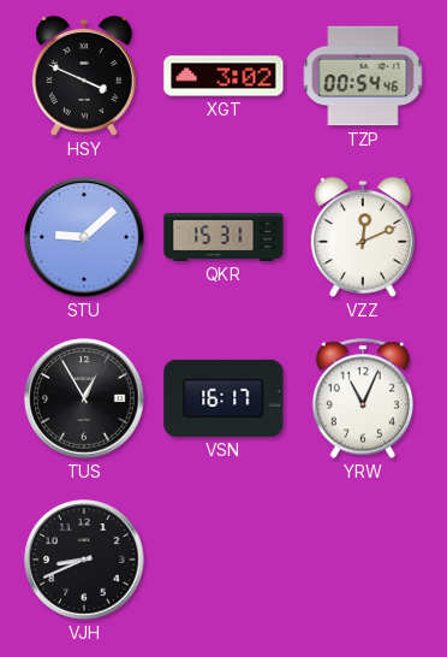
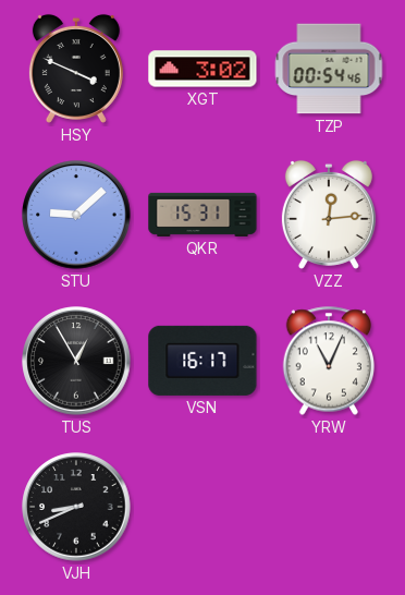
VZZ: 12:11 -> 12:14 (329, 215)
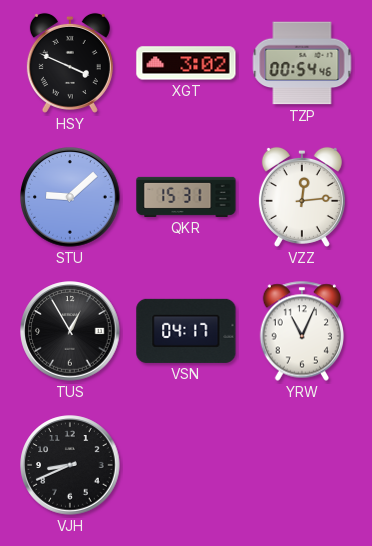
VSN: 16:17 -> 04:17 (186, 331)
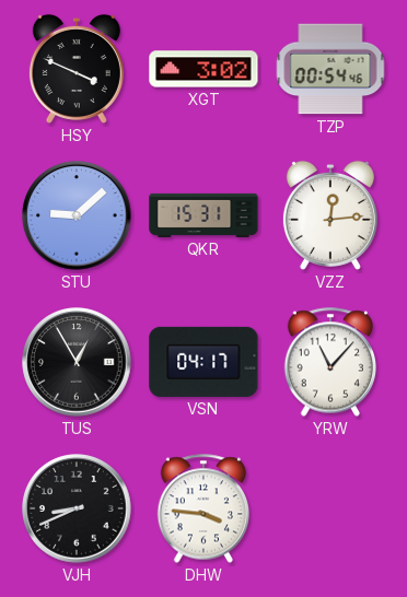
YRW: 11:04 -> 11:07 (330, 362)
DHW: none -> 3:46 (203, 508)
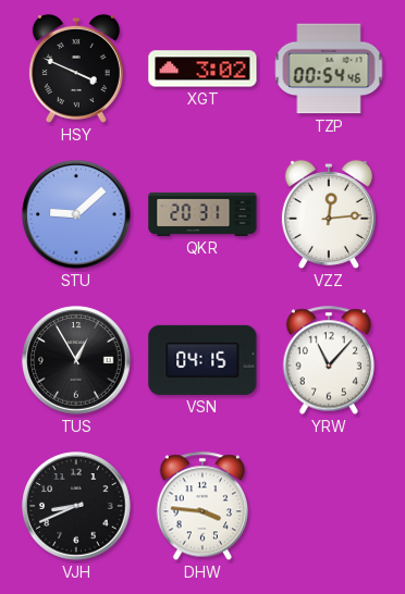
QKR: 15:31 -> 20:31 (202, 214)
VSN: 04:17 -> 04:15 (202, 360)
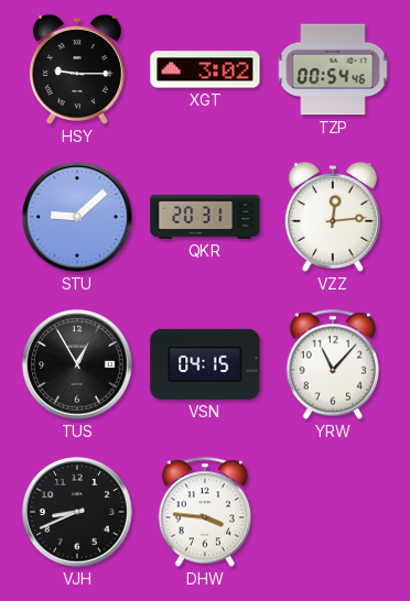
HSY: 3:49 -> 9:15 (77, 69)
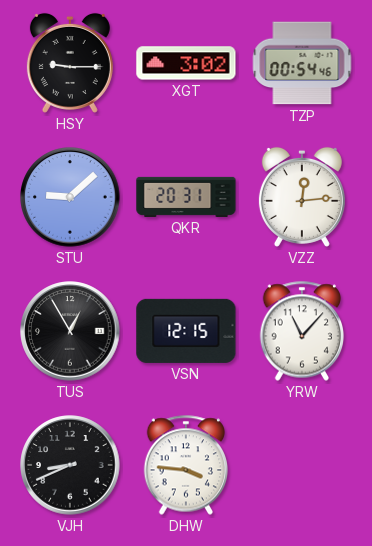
VSN: 04:15 -> 12:15 (186, 331)
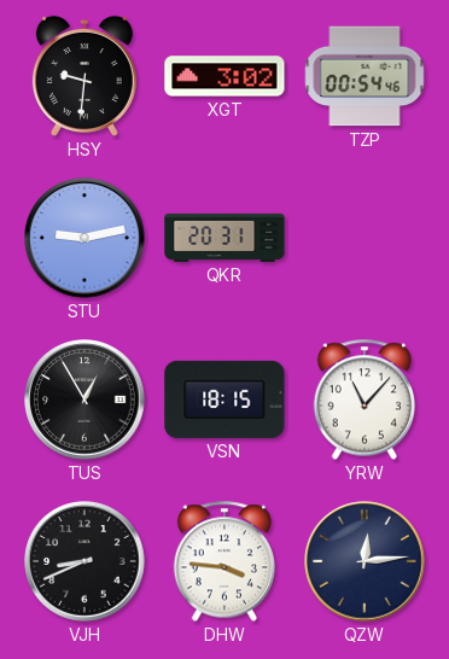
HSY: 9:15 -> 9:31 (84, 76)
STU: 9:08 -> 9:13 (84, 238)
VZZ: 12:14 -> none (302, 197)
VSN: 12:15 -> 18:15 (224, 400)
QZW: none -> 12:14 (365, 561)
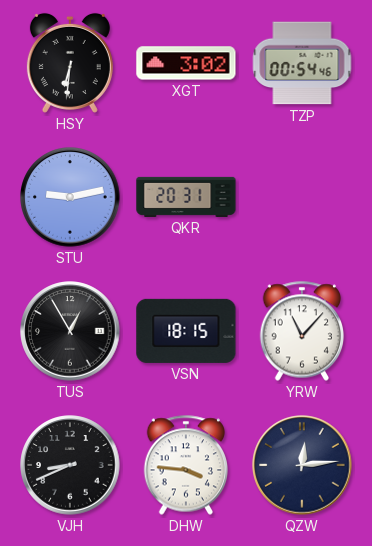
HSY: 9:31 -> 6:31 (70, 63)
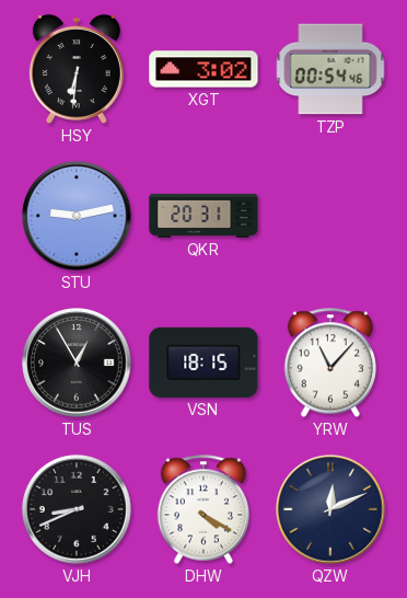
DHW: 3:46 -> 4:20 (203, 509)
QZW: 12:14 -> 12:11 (330, 509)
